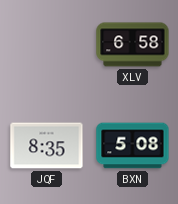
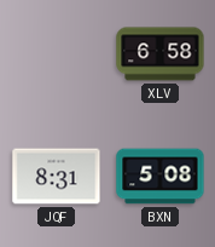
JQF: 8:35 -> 8:31 (57, 177)
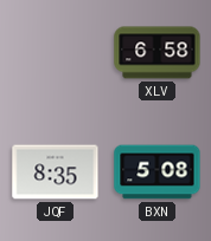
JQF: 8:31 -> 8:35 (56, 172)
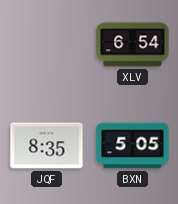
XLV: 6:58 -> 6:54 (133, 45)
BXN: 5:08 -> 5:05 (133, 146)
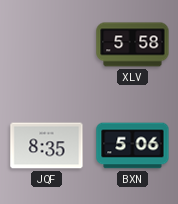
XLV: 6:54 -> 5:58 (133, 45)
BXN: 5:05 -> 5:06 (133, 146)
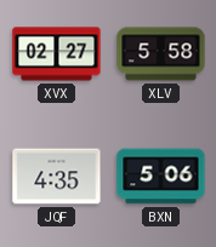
XVX: none -> 02:27 (57, 54)
JQF: 8:35 -> 4:35 (57, 177)
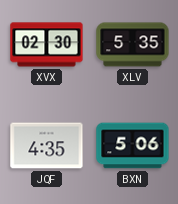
XVX: 02:27 -> 02:30 (47, 45)
XLV: 5:58 -> 5:35 (133, 45)
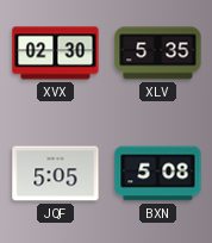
JQF: 4:35 -> 5:05 (56, 174)
BXN: 5:06 -> 5:08 (158, 174)
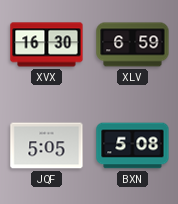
XVX: 02:30 -> 16:30 (47, 45)
XLV: 5:35 -> 6:59 (133, 45)
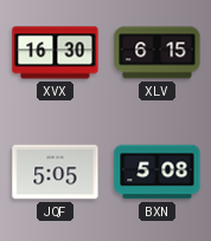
XLV: 6:59 -> 6:15 (158, 53)
